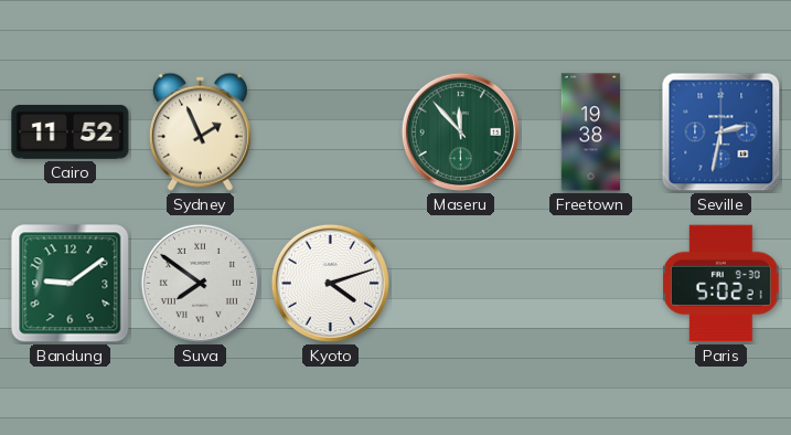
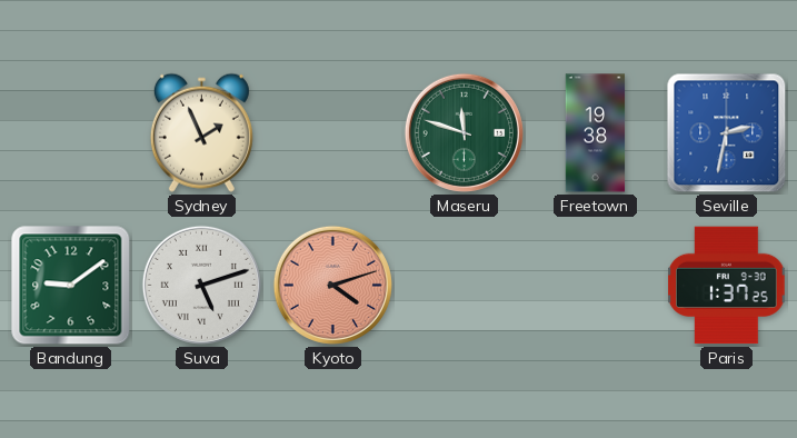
Cairo: 11:52 -> none (71, 131)
Maseru: 11:53 -> 11:48 (464, 132)
Suva: 7:51 -> 5:12 (201, 285)
Kyoto dial: white -> salmon (332, 285)
Paris: 5:02 -> 1:37 (727, 286)
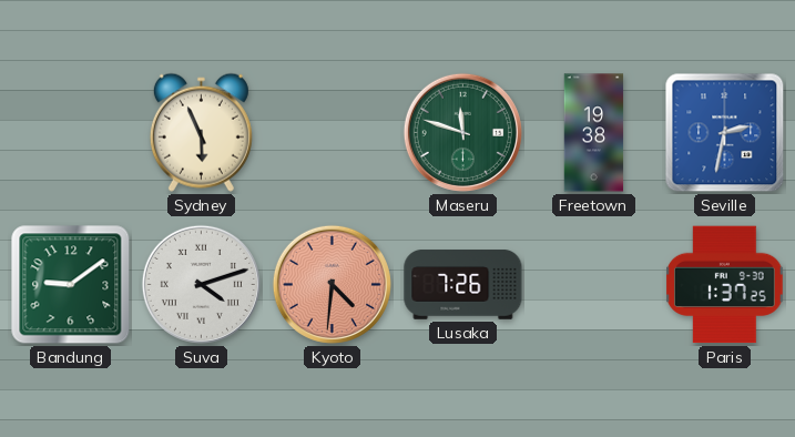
Sydney: 1:56 -> 5:56 (201, 132)
Suva: 5:12 -> 4:12 (201, 284)
Kyoto: 4:12 -> 4:31 (332, 284)
Lusaka: none -> 7:26 (463, 285)
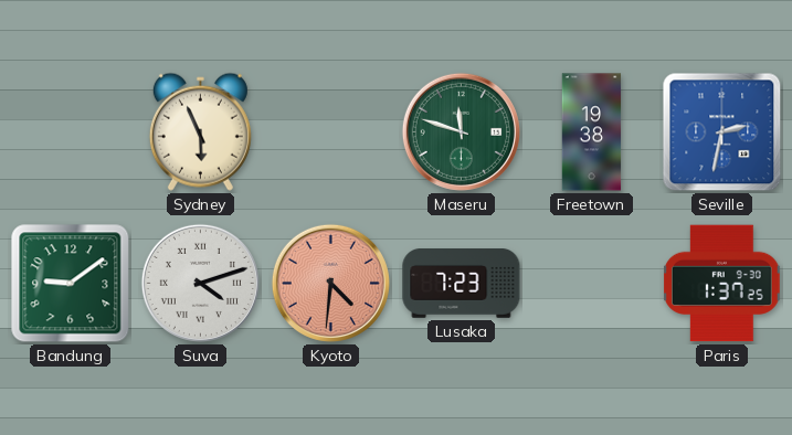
Lusaka: 7:26 -> 7:23 (462, 284)
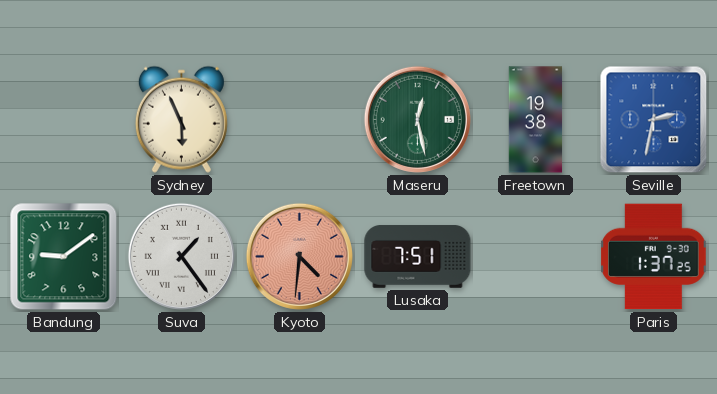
Maseru: 11:48 -> 12:28 (417, 119)
Suva: 4:12 -> 1:24 (181, 256)
Lusaka: 7:23 -> 7:51 (418, 257)
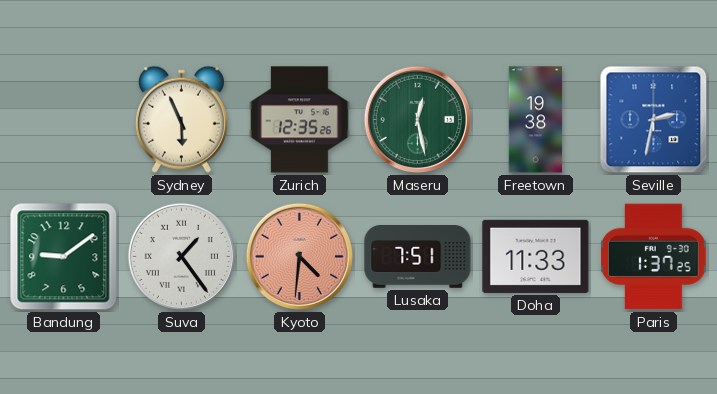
Zurich: none -> 12:35 (300, 120)
Doha: none -> 11:33 (536, 256)
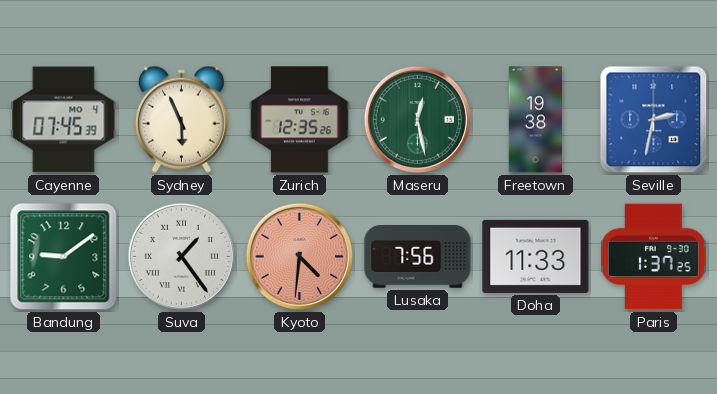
Cayenne: none -> 07:45 (64, 120)
Lusaka: 7:51 -> 7:56 (418, 257)
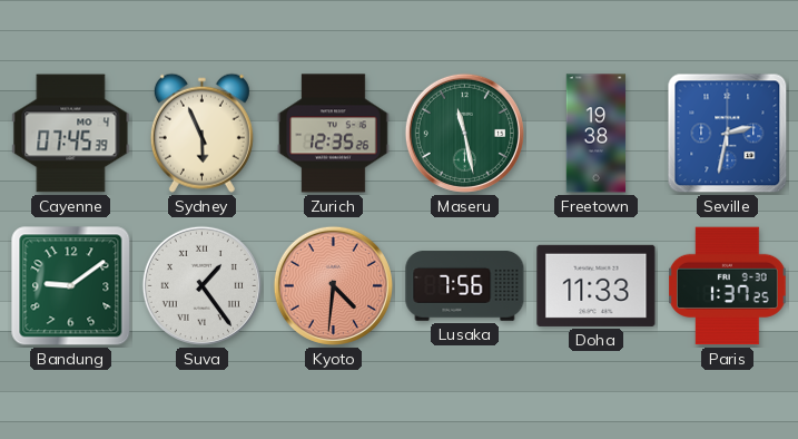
Maseru: 12:28 -> 11:28 (464, 133)
